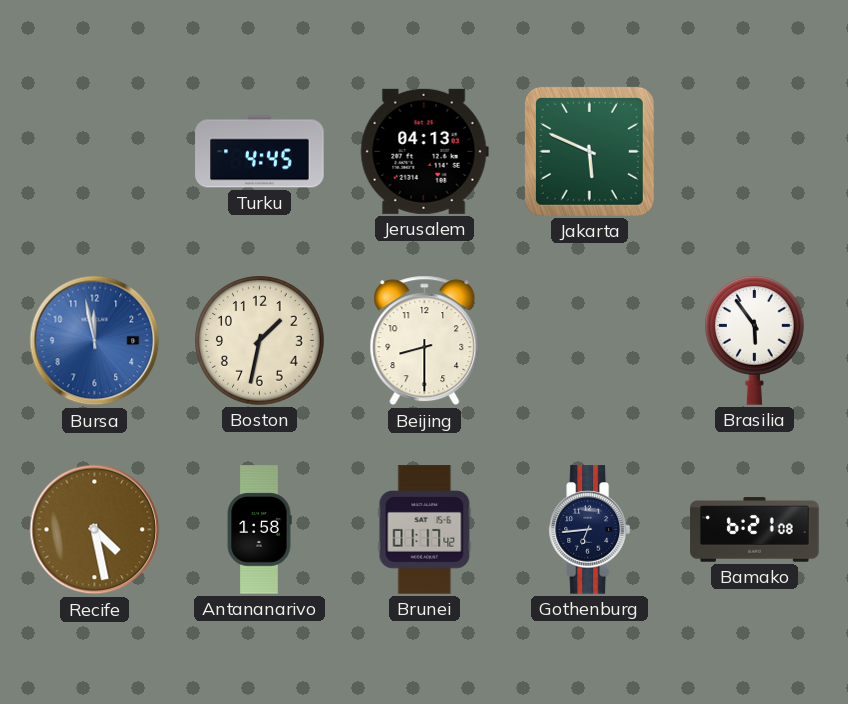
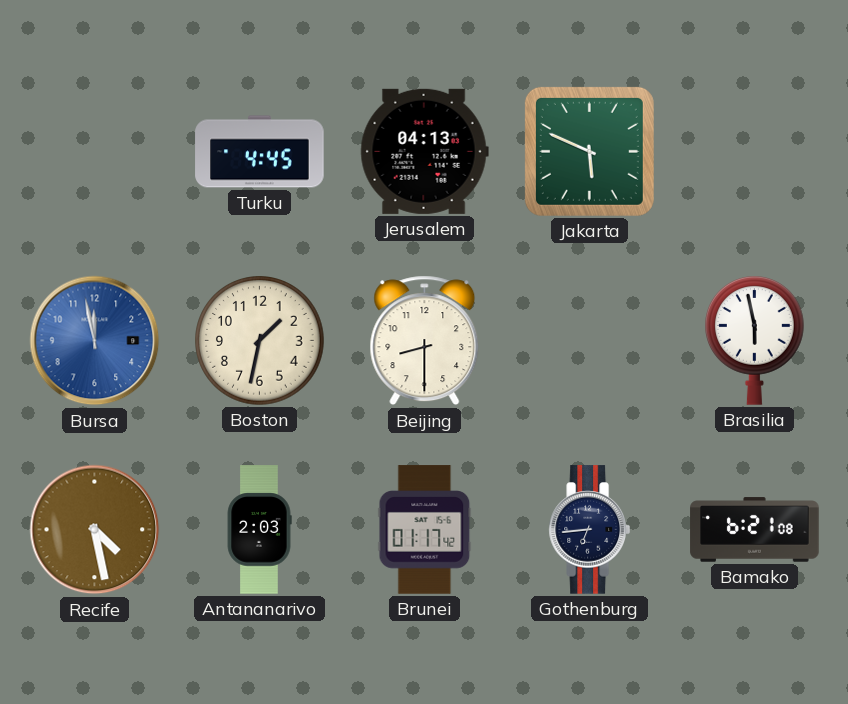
Brasilia: 5:54 -> 5:58 (755, 341)
Antananarivo: 1:58 -> 2:03 (259, 530)
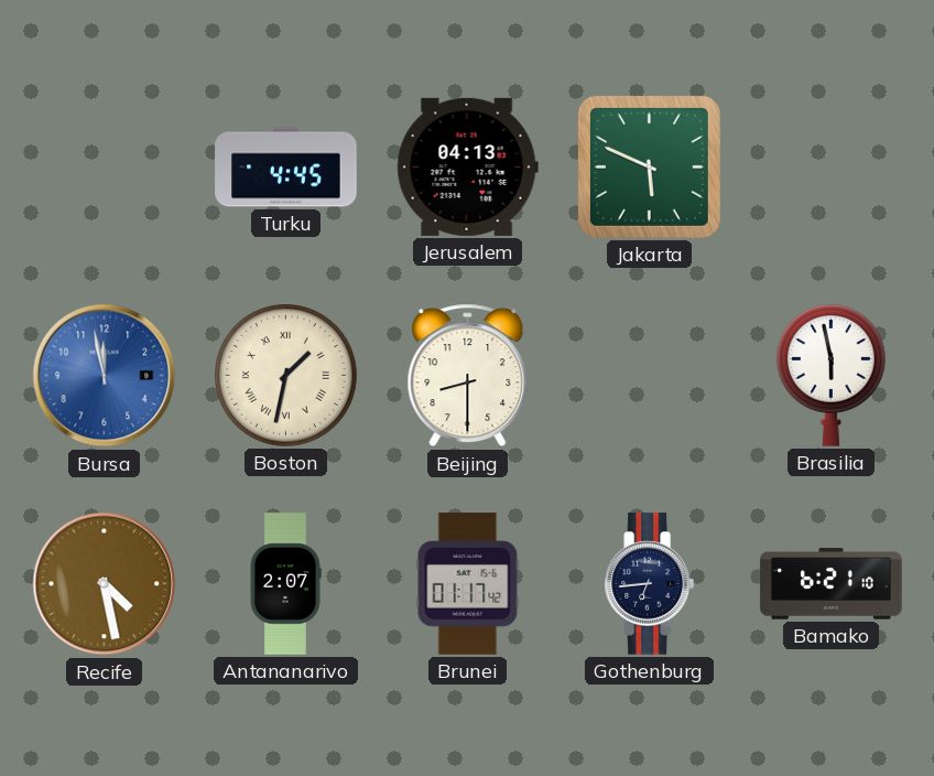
Boston numerals: Arabic -> Roman (286, 376)
Antananarivo: 2:03 -> 2:07 (285, 584)
Bamako: 6:21:08 -> 6:21:10 (832, 584)
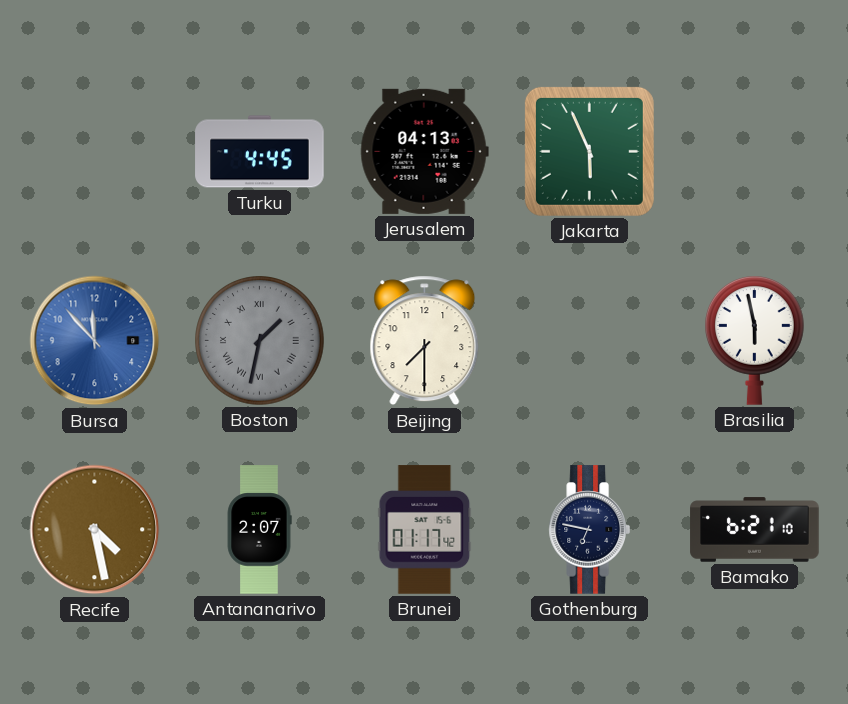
Jakarta: 5:49 -> 5:56 (589, 151)
Bursa: 11:58 -> 11:53 (95, 341)
Boston dial: cream -> grey (260, 341)
Beijing: 8:30 -> 7:30 (425, 341)
Gothenburg: 6:44 -> 6:47 (589, 530)
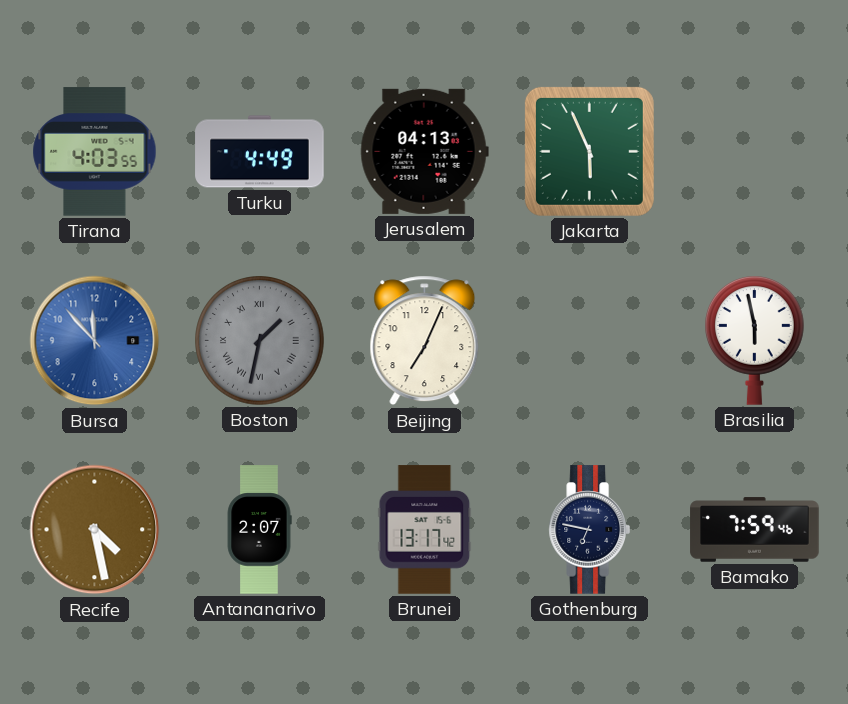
Tirana: none -> 4:03 (95, 152)
Turku: 4:45 -> 4:49 (260, 152)
Beijing: 7:30 -> 7:04 (425, 341)
Brunei: 01:17 -> 13:17 (425, 530)
Bamako: 6:21 -> 7:59 (755, 530)
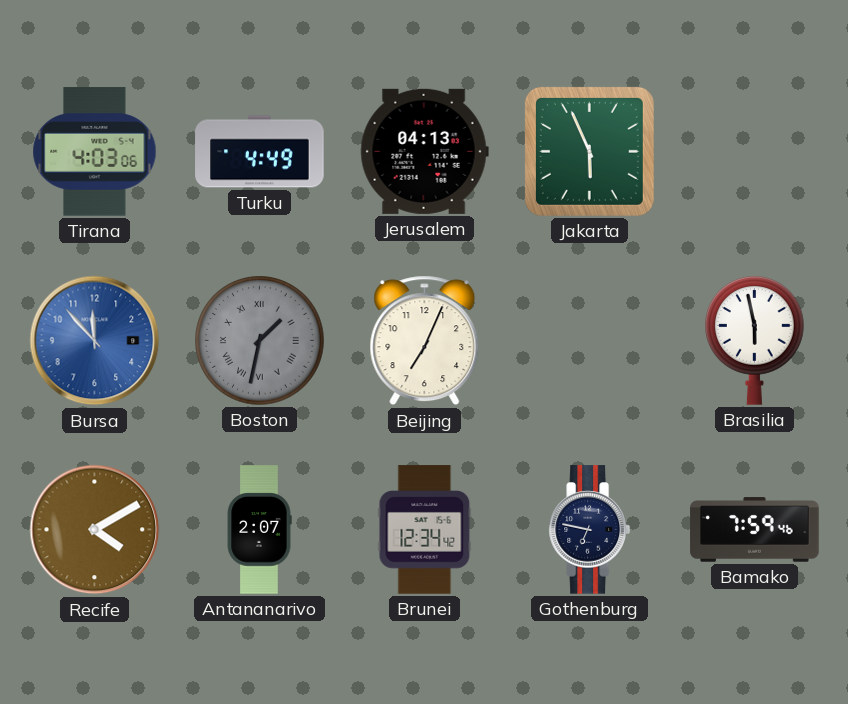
Tirana: 4:03:55 -> 4:03:06 (95, 152)
Recife: 4:28 -> 4:10 (95, 530)
Brunei: 13:17 -> 12:34 (425, 530)
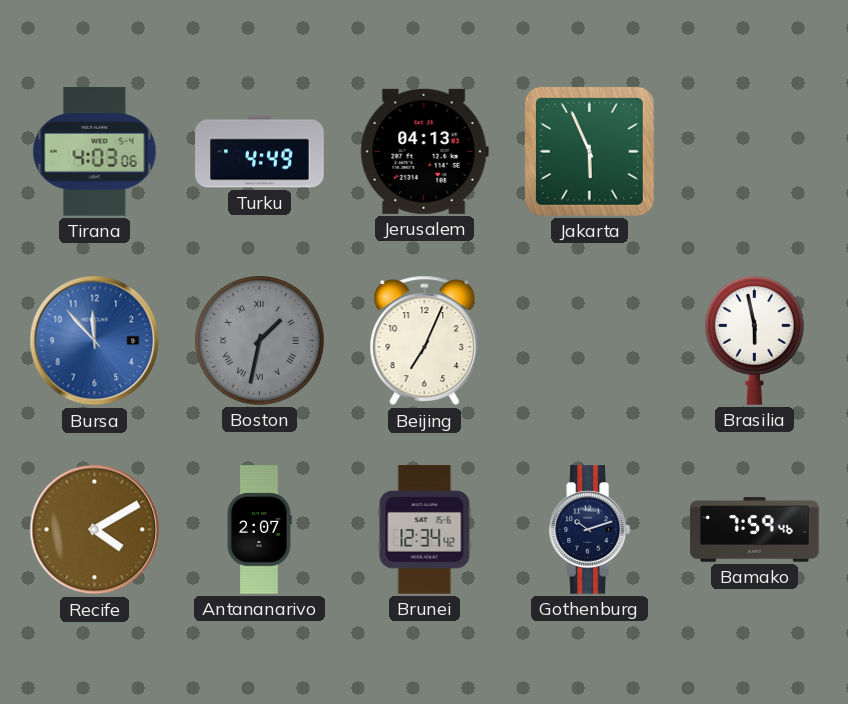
Gothenburg: 6:47 -> 10:12 (589, 530)
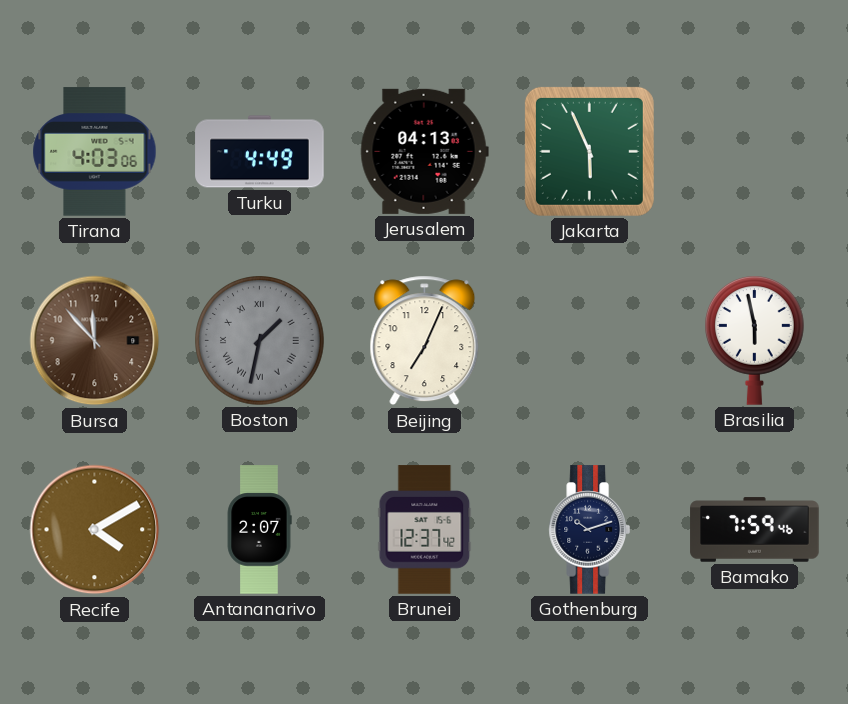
Bursa dial: blue -> brown (95, 341)
Brunei: 12:34 -> 12:37 (425, 530)
